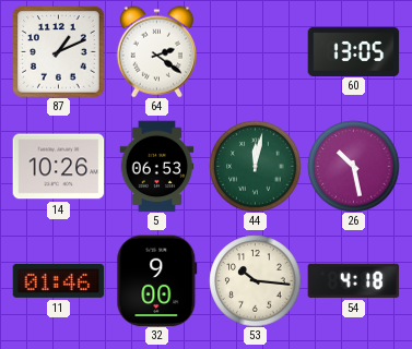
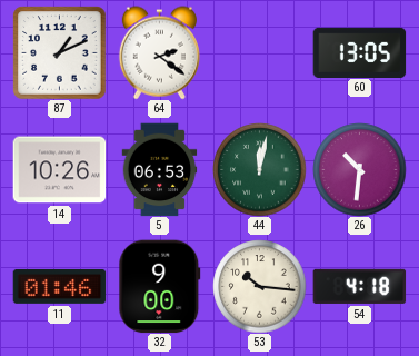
26: 10:28 -> 10:31 (359, 169)
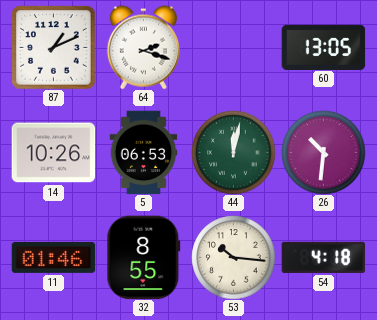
64: 2:21 -> 2:18 (143, 47)
32: 9:00 -> 8:55 (144, 257)
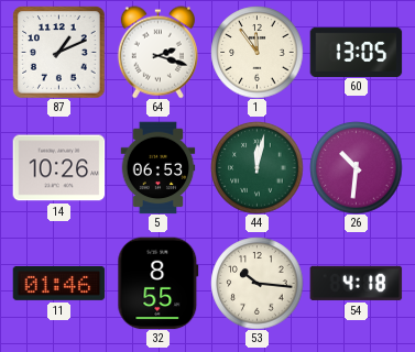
1: none -> 11:54 (256, 52)
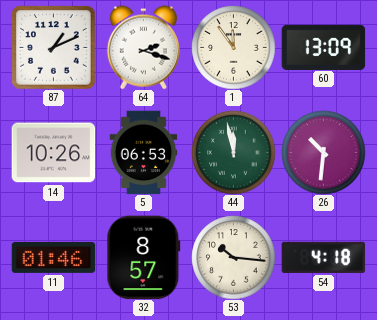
60: 13:05 -> 13:09 (323, 47)
44: 12:02 -> 11:58 (233, 152)
32: 8:55 -> 8:57 (144, 257)
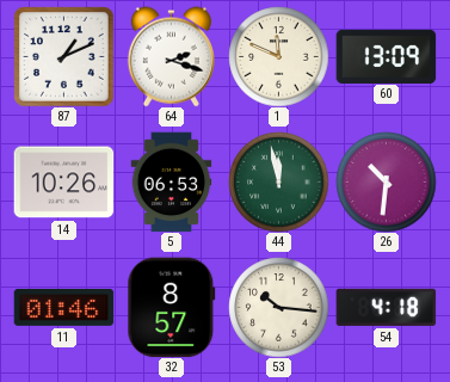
1: 11:54 -> 11:49 (278, 56)
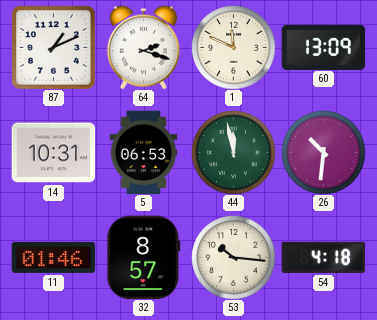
14: 10:26 -> 10:31 (53, 153)
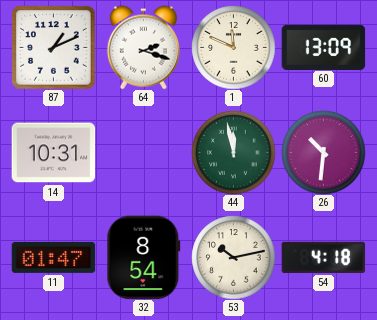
5: 06:53 -> none (144, 152)
11: 01:46 -> 01:47 (53, 257)
32: 8:57 -> 8:54 (144, 257)
53: 10:16 -> 10:13 (233, 257)
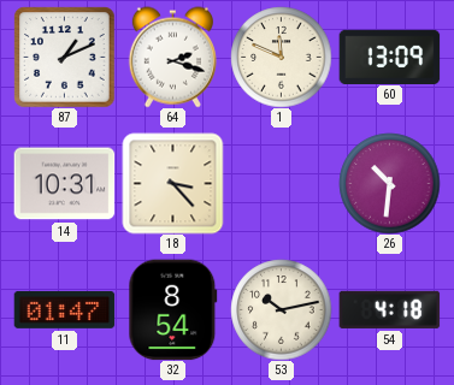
18: none -> 3:23 (172, 183)
44: 11:58 -> none (233, 152)
